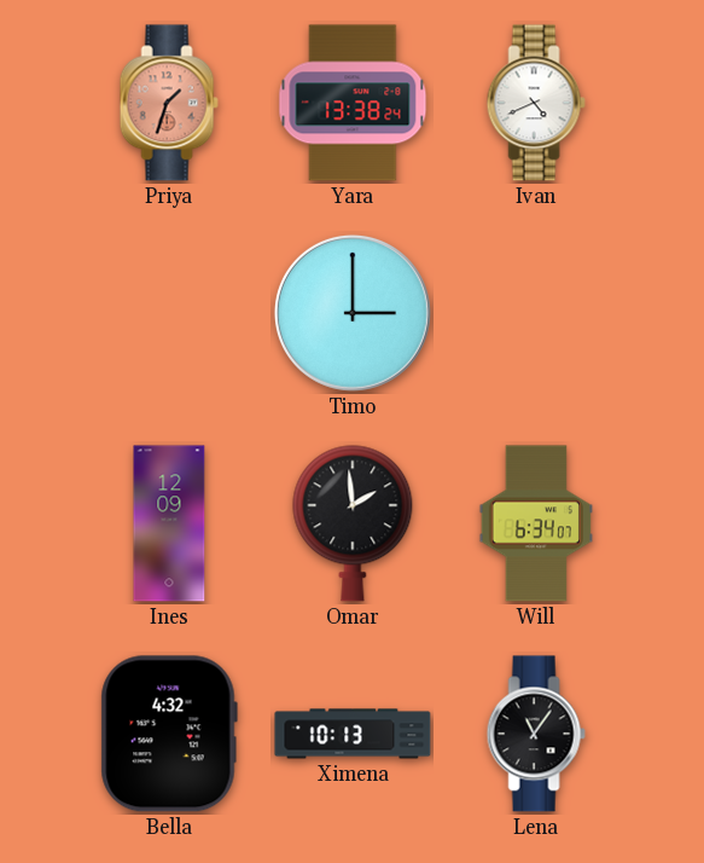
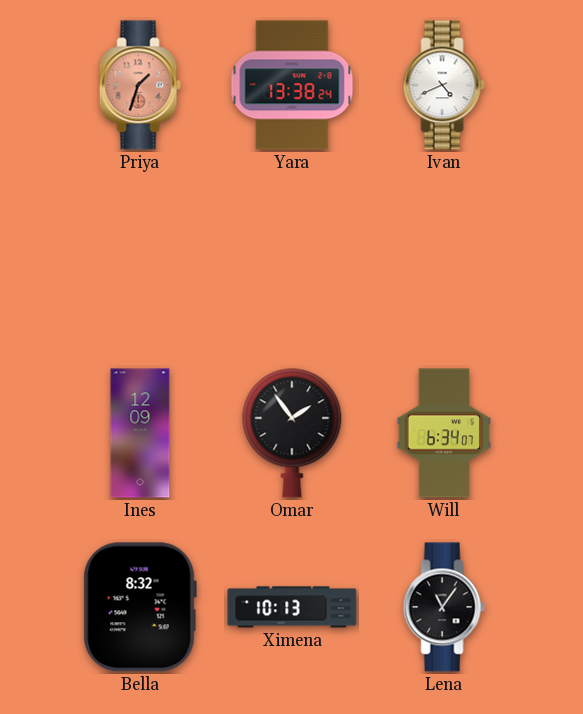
Timo: 3:00 -> none (353, 313)
Omar: 1:59 -> 1:54 (292, 433)
Bella: 4:32 -> 8:32 (140, 607)
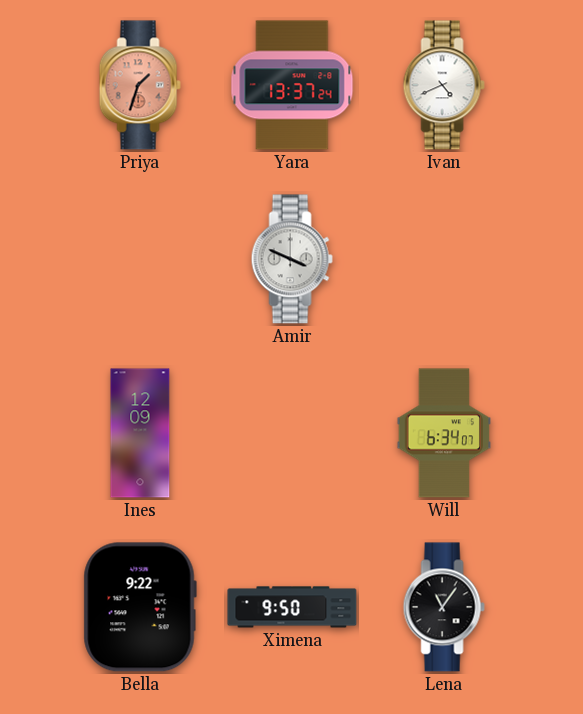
Yara: 13:38 -> 13:37 (292, 85)
Amir: none -> 3:49 (292, 259)
Omar: 1:54 -> none (292, 433)
Bella: 8:32 -> 9:22 (140, 607)
Ximena: 10:13 -> 9:50 (292, 607)
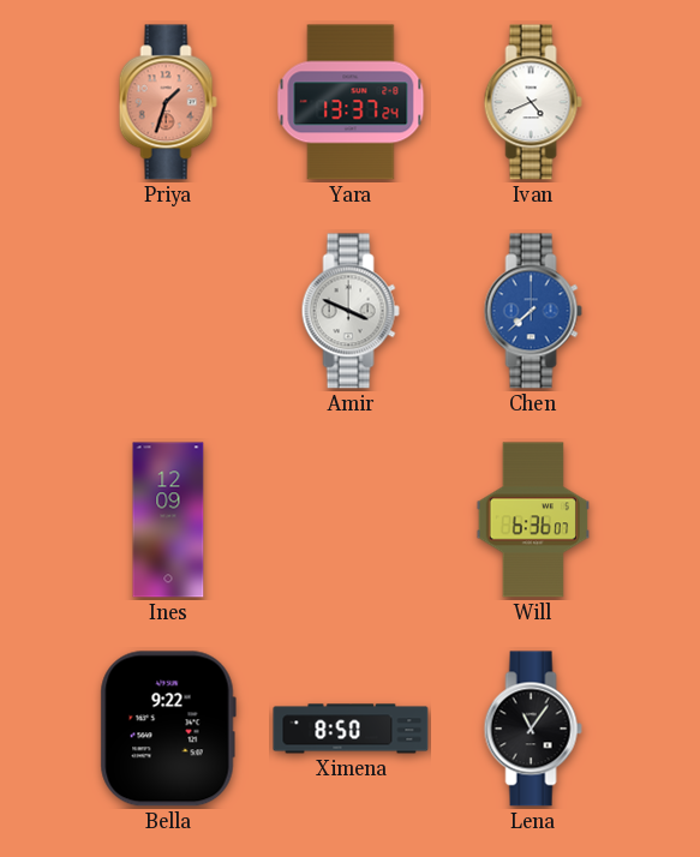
Chen: none -> 7:38 (533, 311)
Will: 6:34 -> 6:36 (532, 520)
Ximena: 9:50 -> 8:50 (351, 729)
